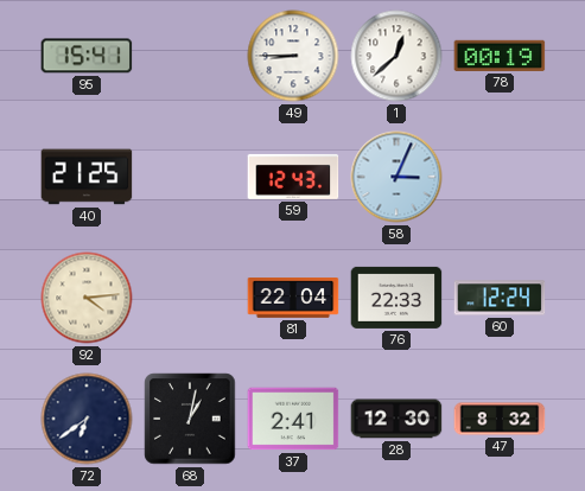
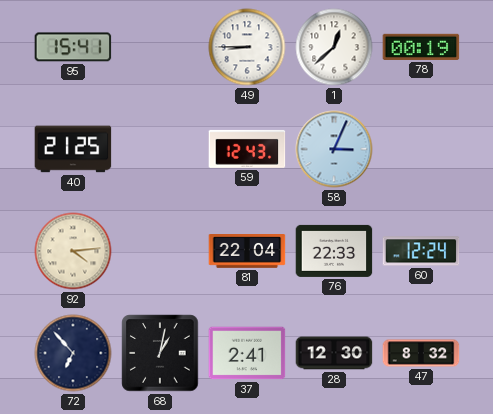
72: 6:39 -> 6:53 (73, 353)
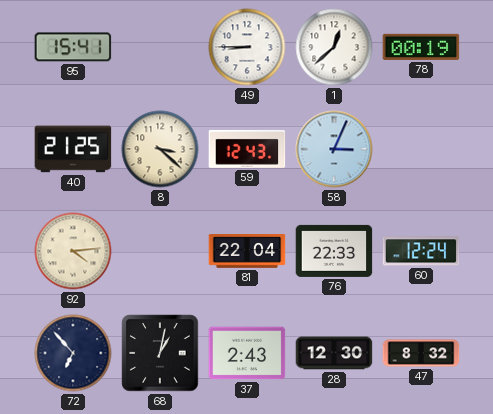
8: none -> 3:22 (160, 149)
37: 2:41 -> 2:43 (247, 353)
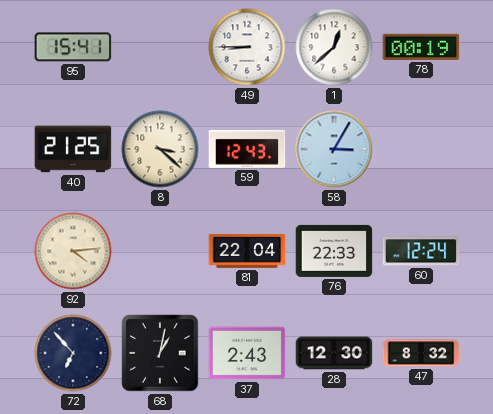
58: 3:04 -> 3:05 (334, 149)
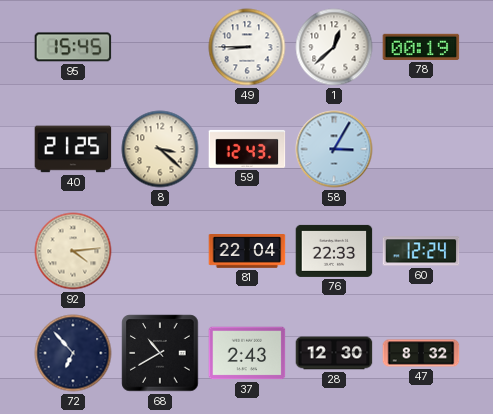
95: 15:41 -> 15:45 (73, 47)
68: 1:02 -> 10:40 (160, 353)
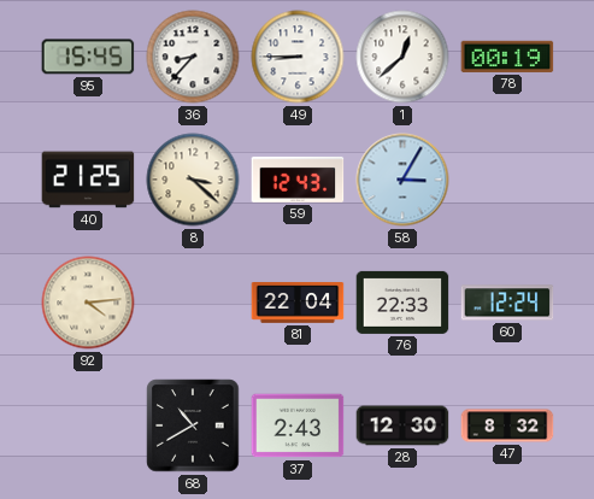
36: none -> 8:37 (193, 57)
72: 6:53 -> none (73, 353)
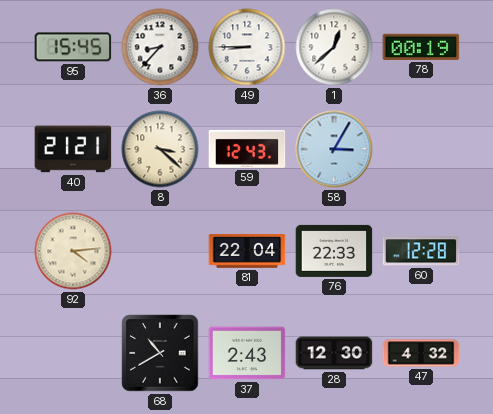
40: 21:25 -> 21:21 (73, 149)
60: 12:24 -> 12:28 (421, 251)
47: 8:32 -> 4:32 (421, 353)
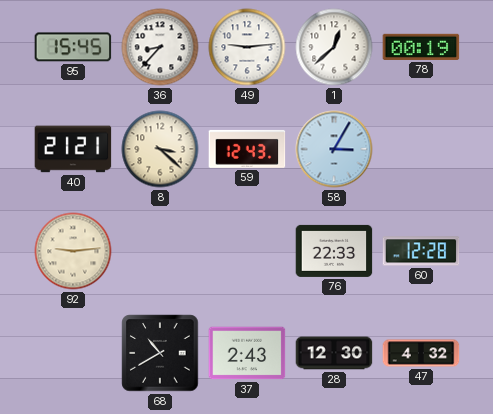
49: 8:45 -> 9:14 (247, 47)
92: 4:14 -> 9:14 (73, 251)
81: 22:04 -> none (247, 252)
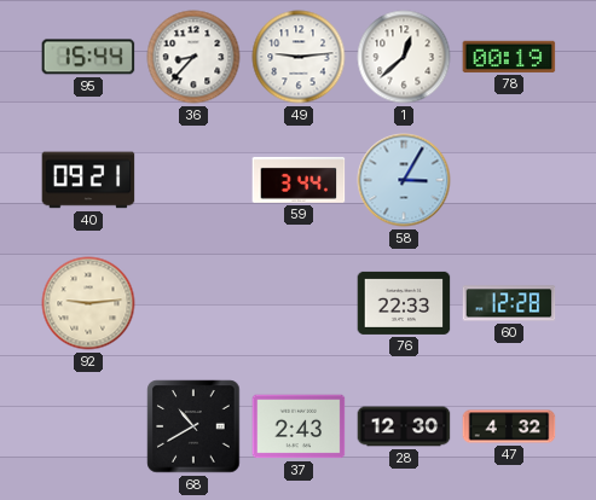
95: 15:45 -> 15:44 (88, 57)
40: 21:21 -> 09:21 (88, 180)
8: 3:22 -> none (160, 149)
59: 12:43 -> 3:44 (299, 180)
